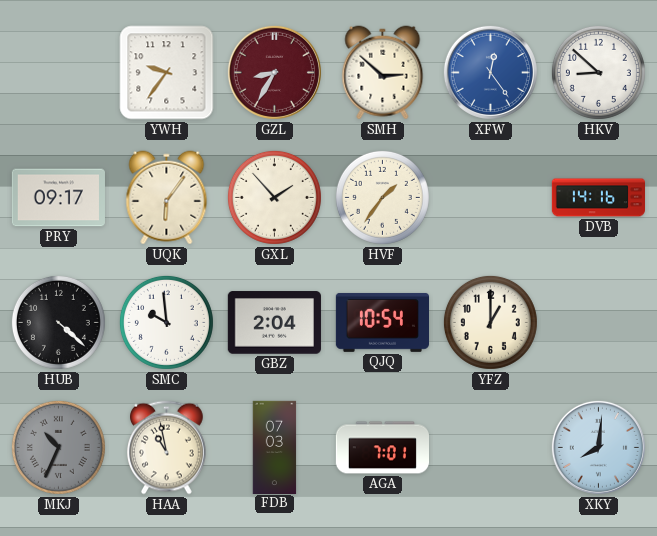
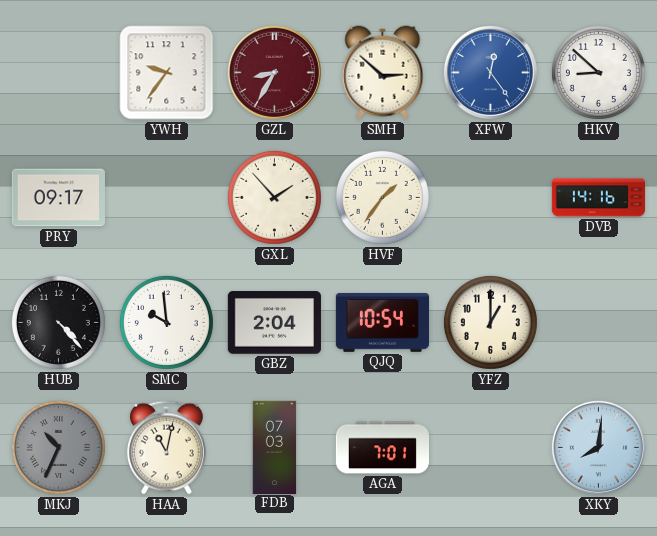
UQK: 6:06 -> none (167, 198)
HUB: 4:22 -> 4:23 (58, 322)
HAA: 10:58 -> 11:02 (167, 448)
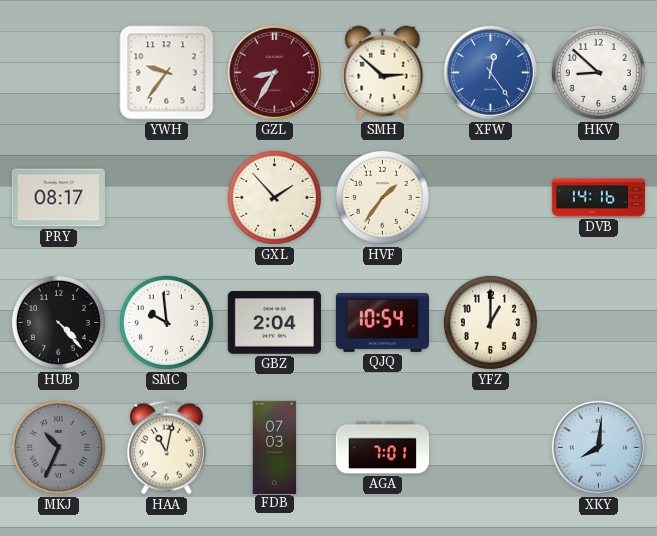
PRY: 09:17 -> 08:17 (58, 198)
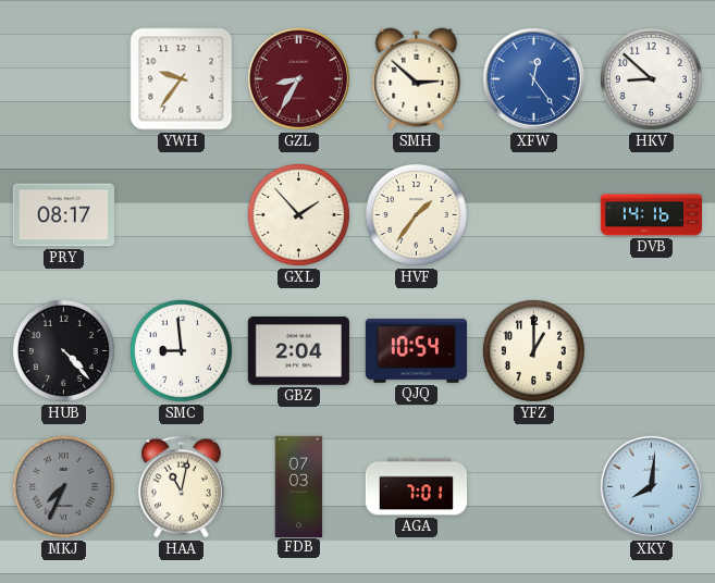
SMC: 9:59 -> 8:59 (181, 350)
MKJ: 10:34 -> 7:34 (63, 486)
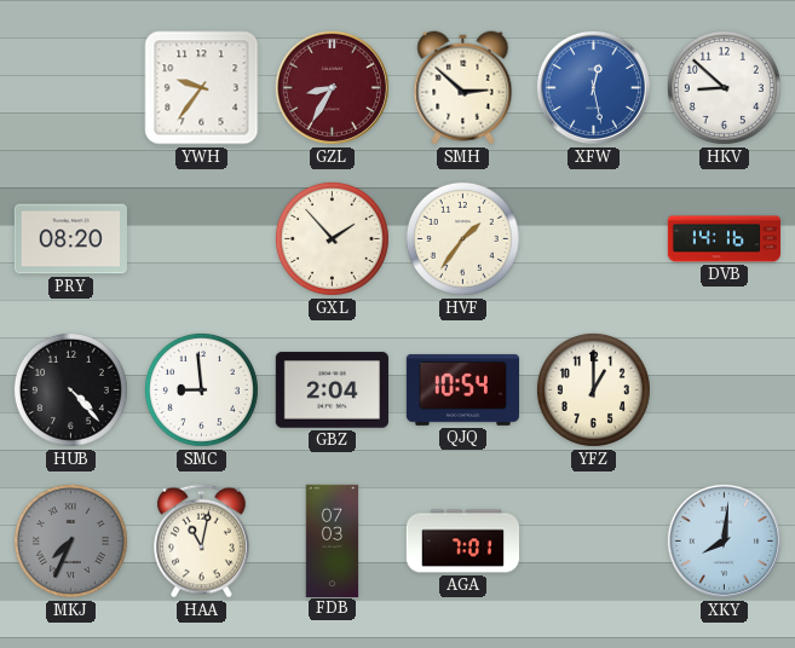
XFW: 12:24 -> 12:28 (593, 87)
PRY: 08:17 -> 08:20 (70, 239)
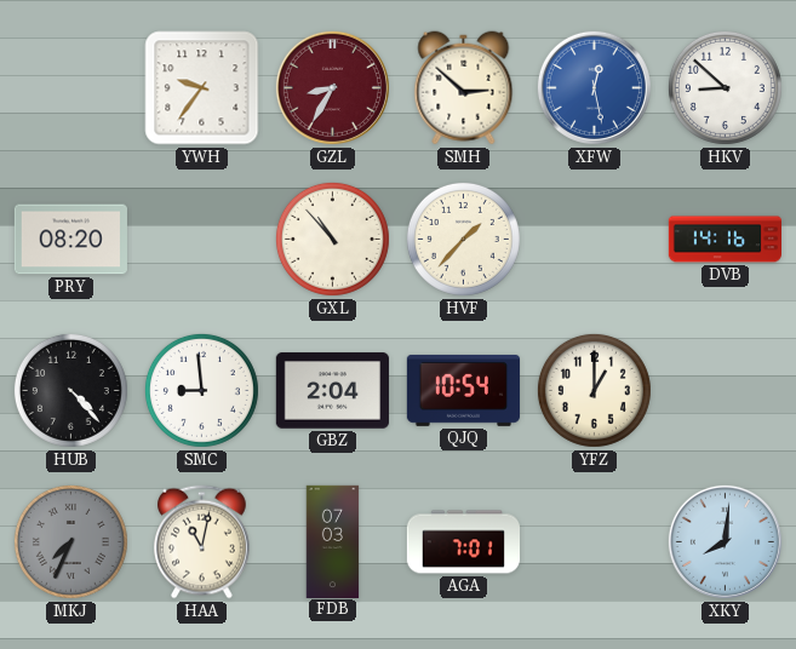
GXL: 1:53 -> 10:53 (332, 239)
HVF: 1:36 -> 1:37 (463, 239)
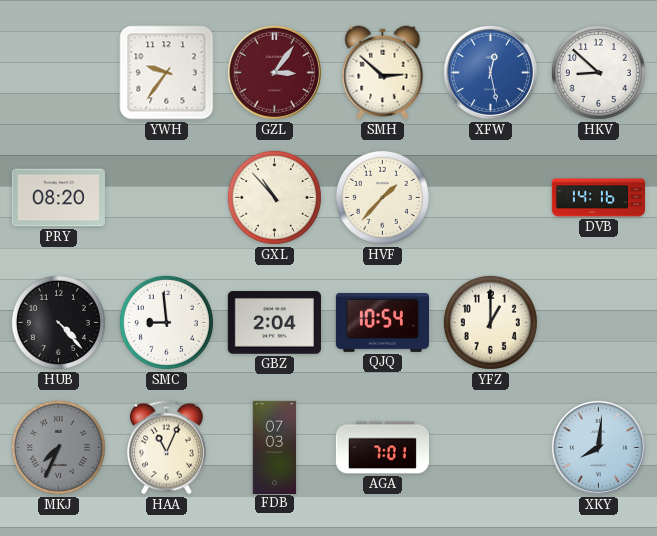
GZL: 8:35 -> 3:06 (274, 72)
HAA: 11:02 -> 11:04 (167, 448)
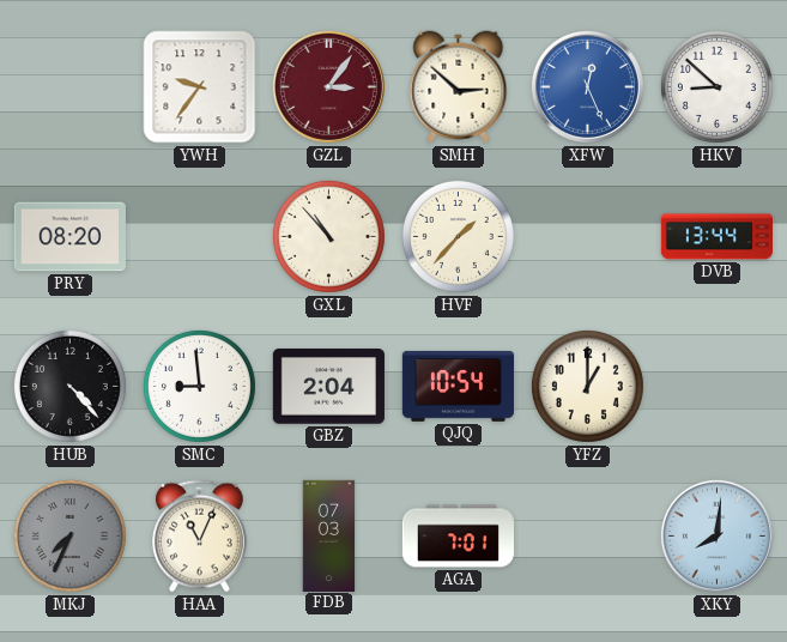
XFW: 12:28 -> 12:26 (587, 86)
DVB: 14:16 -> 13:44 (716, 237)
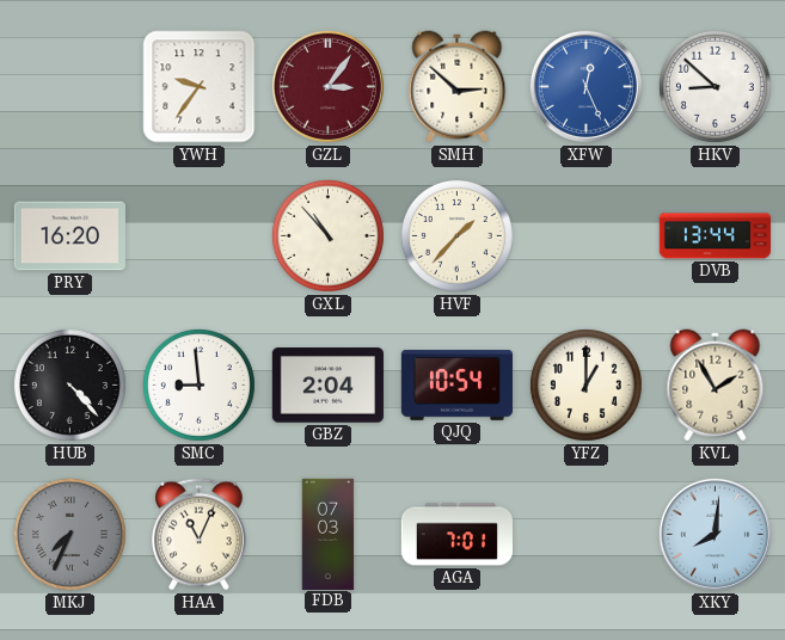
PRY: 08:20 -> 16:20 (69, 236)
KVL: none -> 1:55 (716, 386)
